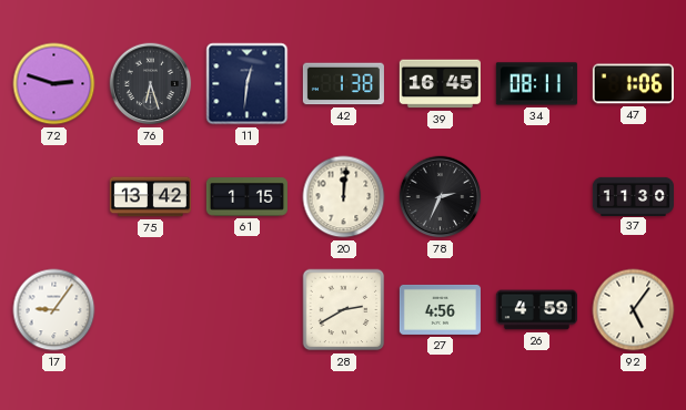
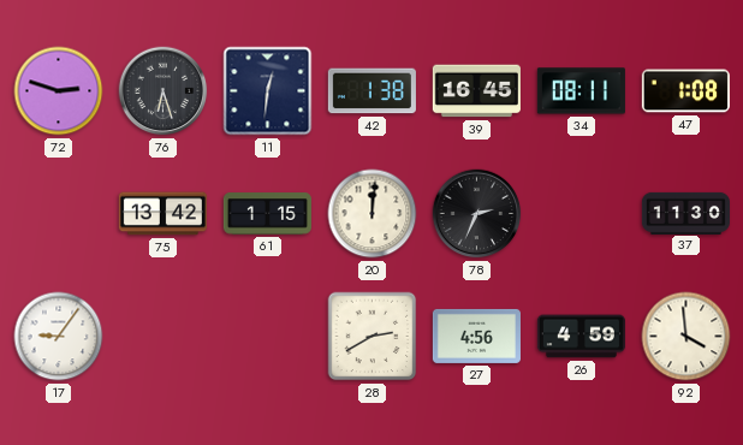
47: 1:06 -> 1:08 (685, 91)
92: 5:06 -> 3:59 (686, 337)
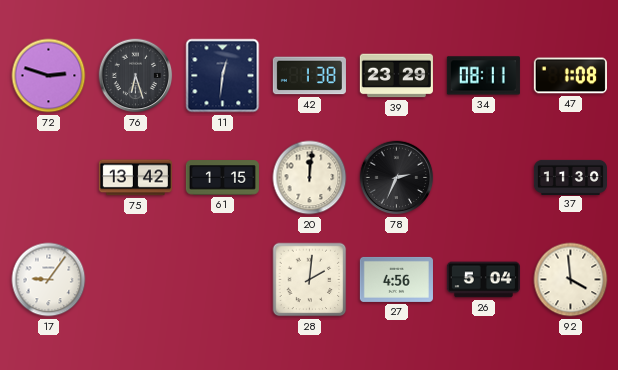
39: 16:45 -> 23:29 (396, 76)
28: 2:40 -> 2:01 (310, 280)
26: 4:59 -> 5:04 (483, 280)
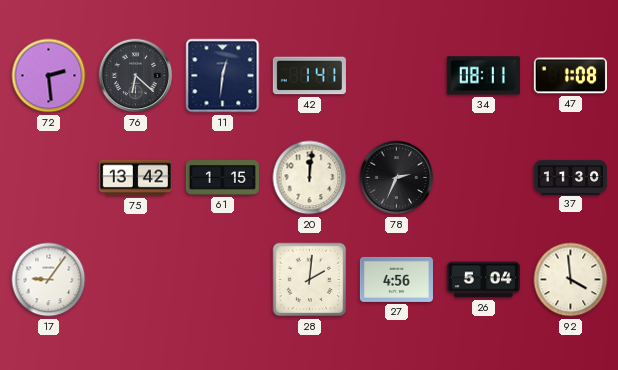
72: 2:48 -> 2:29 (49, 76)
76: 6:27 -> 6:22 (136, 76)
42: 1:38 -> 1:41 (309, 76)
39: 23:29 -> none (396, 76)
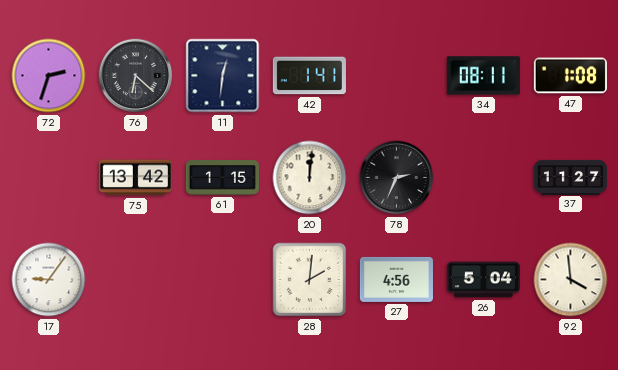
72: 2:29 -> 2:33 (49, 76)
37: 11:30 -> 11:27 (570, 177)
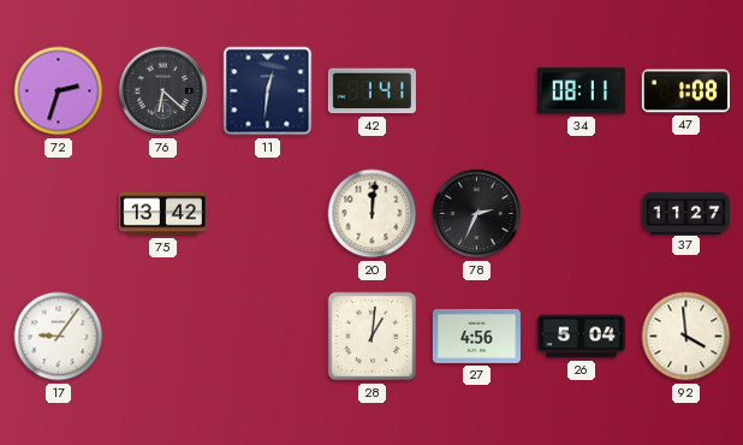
61: 1:15 -> none (222, 178)
28: 2:01 -> 1:01 (373, 337)
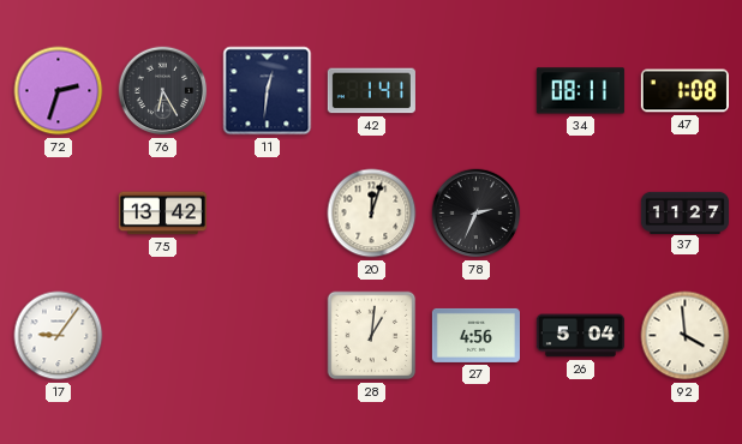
76: 6:22 -> 6:25 (163, 91)
20: 12:01 -> 12:03 (372, 214)
